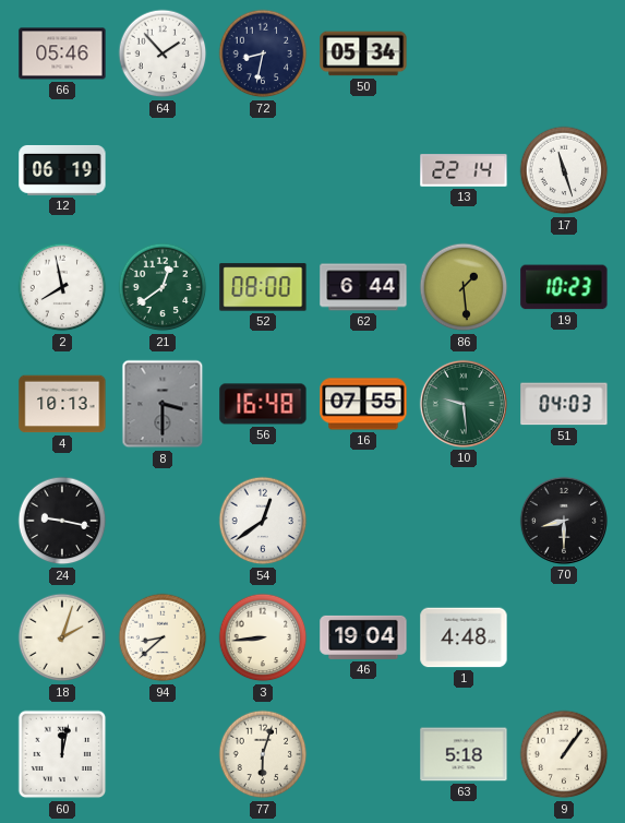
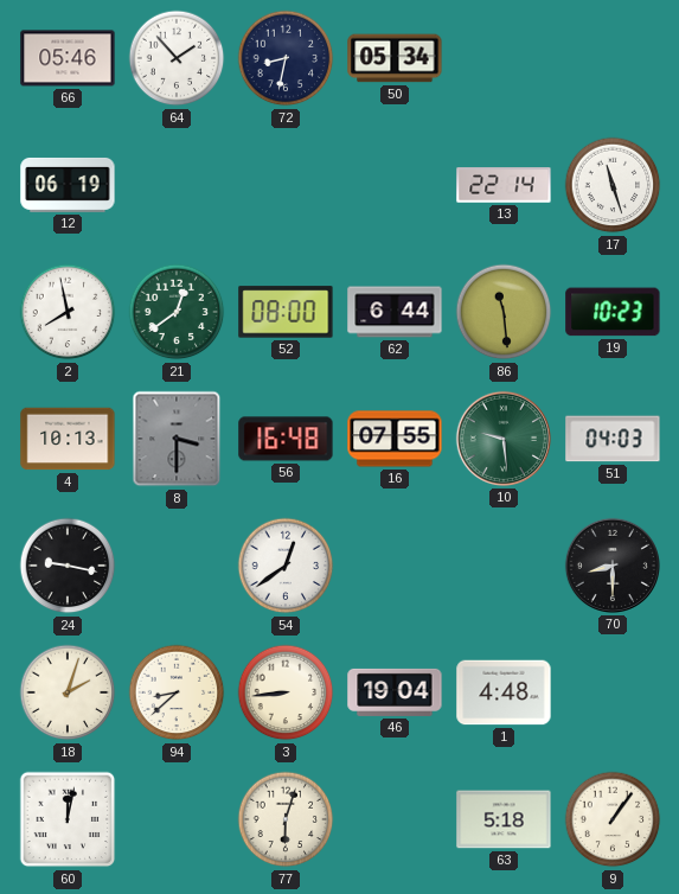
86: 1:29 -> 11:29 (504, 312)
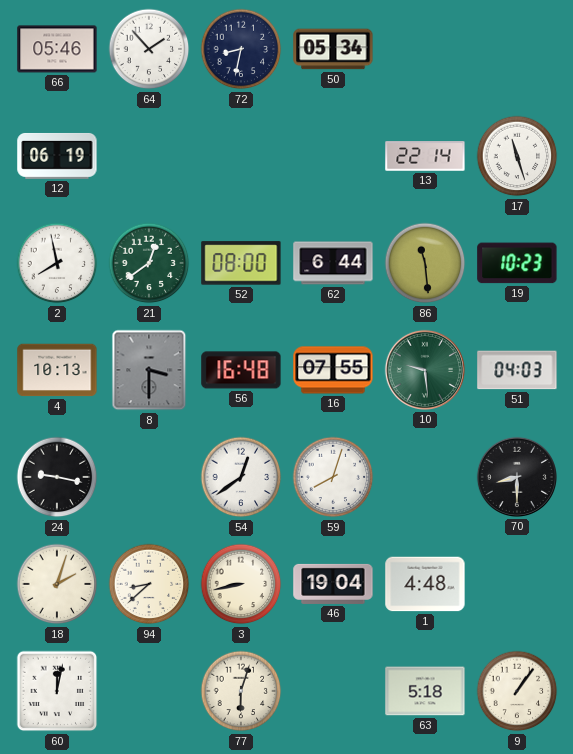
59: none -> 8:03 (333, 477)
3: 8:44 -> 8:43 (241, 584)
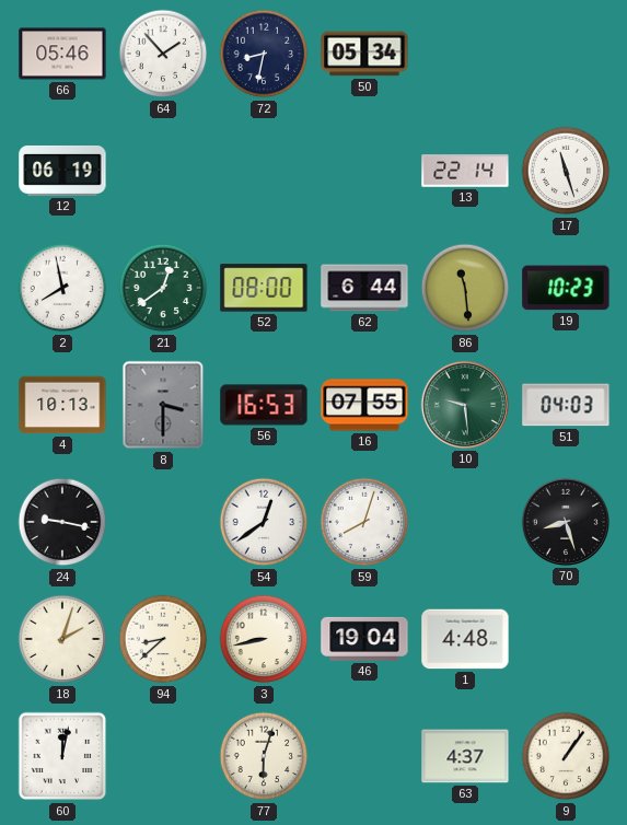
56: 16:48 -> 16:53 (264, 405)
70: 8:30 -> 8:27 (566, 522)
63: 5:18 -> 4:37 (465, 756)
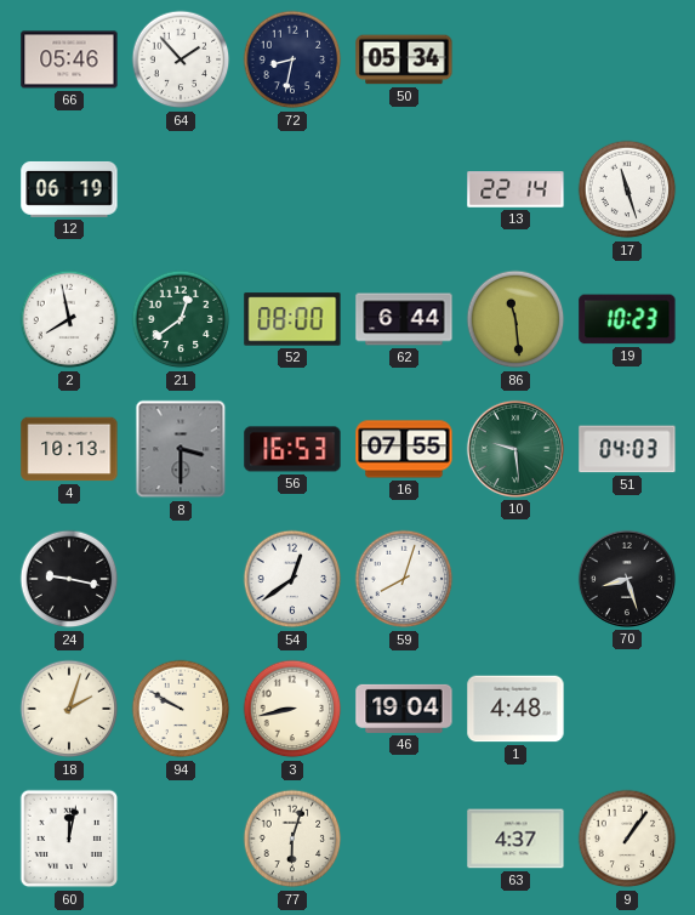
94: 8:38 -> 9:50 (181, 709)
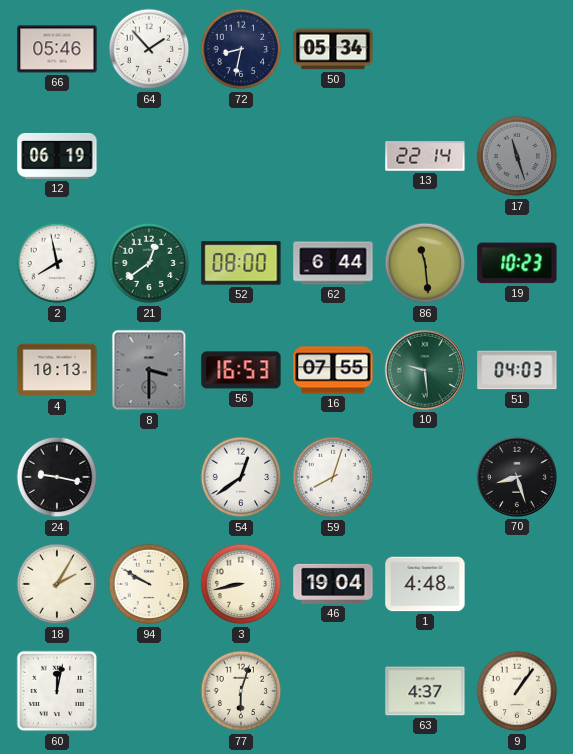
17 dial: white -> grey (517, 156)
18: 2:03 -> 2:05 (57, 584)
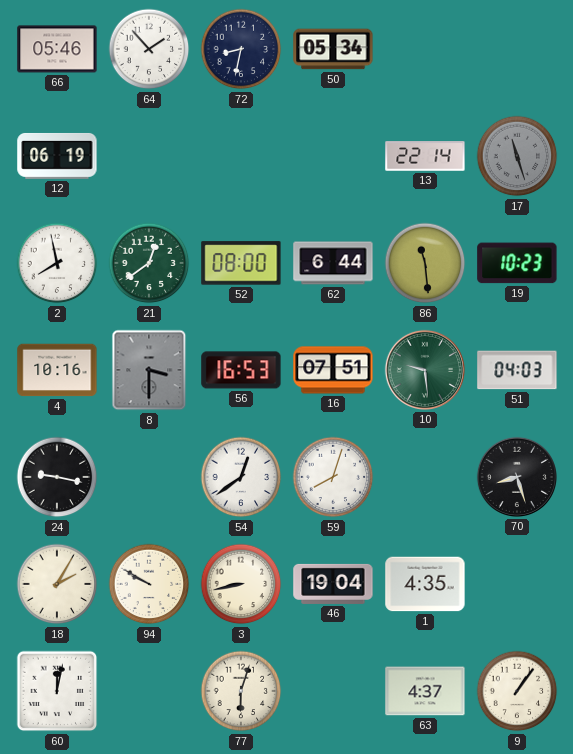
4: 10:13 -> 10:16 (57, 370)
16: 07:55 -> 07:51 (333, 370)
1: 4:48 -> 4:35 (425, 584)
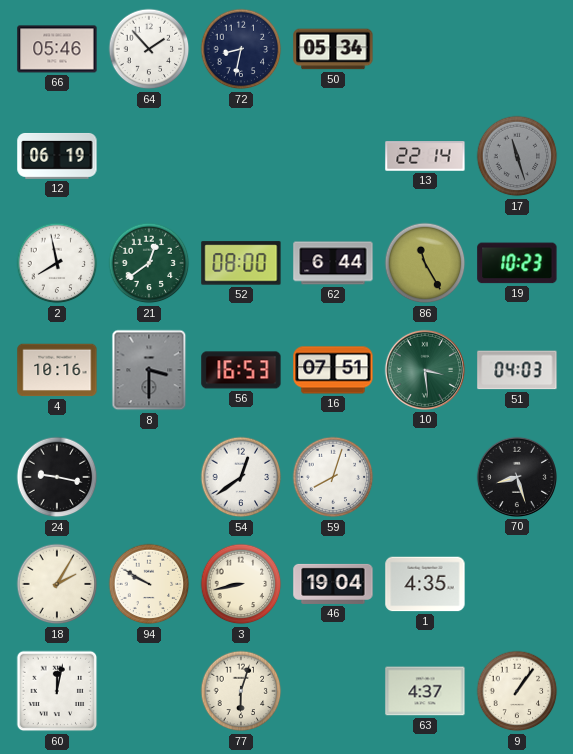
86: 11:29 -> 11:25 (425, 263)
10: 9:29 -> 3:29 (425, 370)
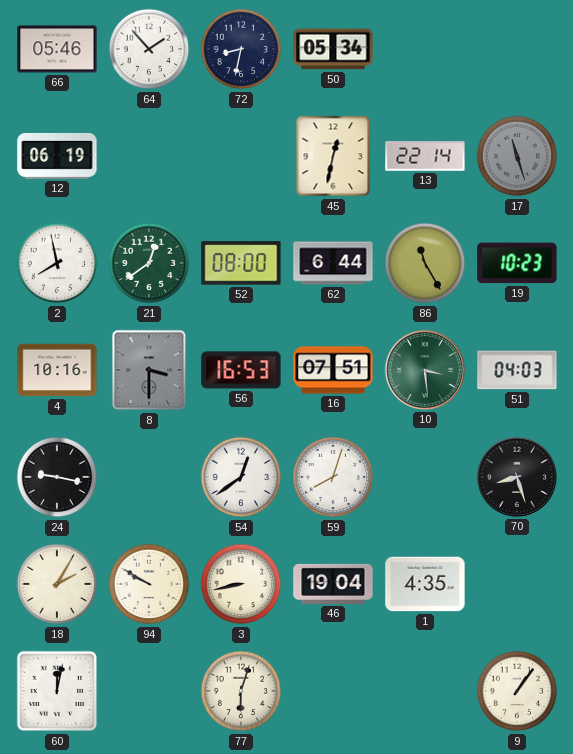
45: none -> 12:32 (333, 156)
63: 4:37 -> none (425, 691)
